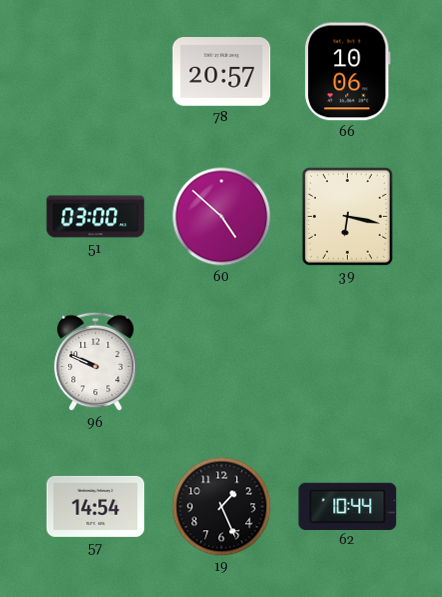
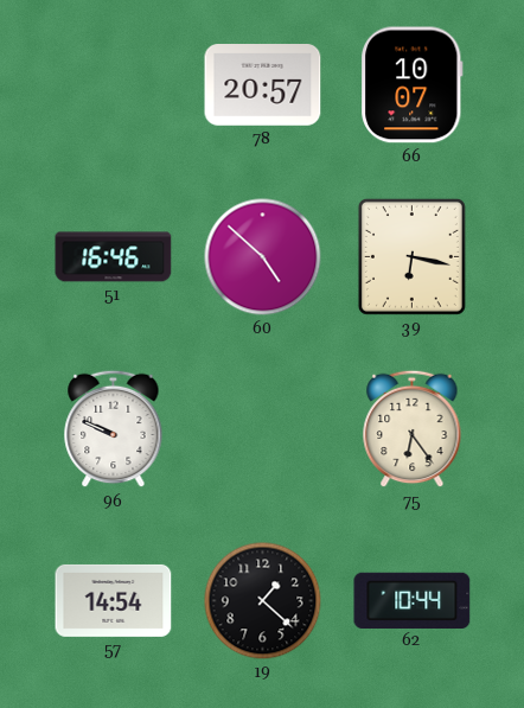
66: 10:06 -> 10:07 (413, 85)
51: 03:00 -> 16:46 (114, 257)
75: none -> 6:24 (413, 429)
19: 1:26 -> 1:22 (263, 601)
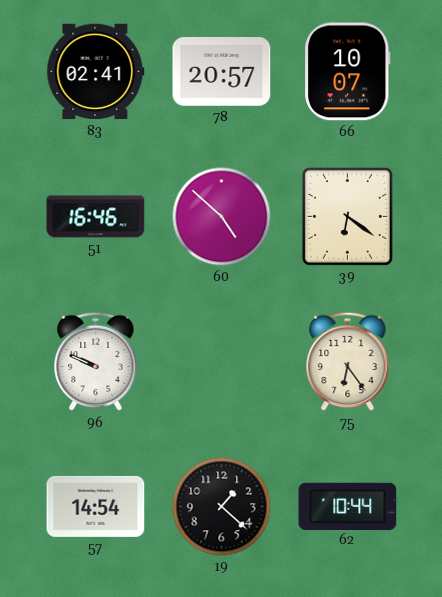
83: none -> 02:41 (96, 72)
39: 6:17 -> 6:21 (347, 216)
